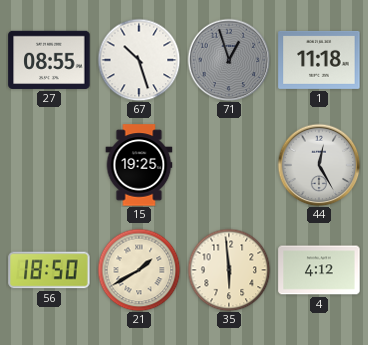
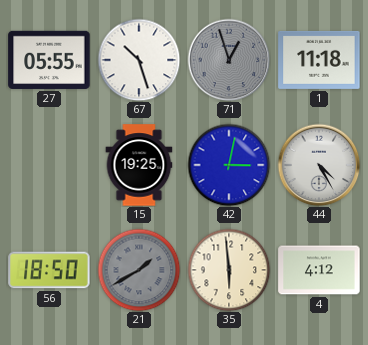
27: 08:55 -> 05:55 (49, 60)
42: none -> 3:02 (229, 165)
44: 12:25 -> 4:25 (319, 165)
21 dial: cream -> grey (139, 270)
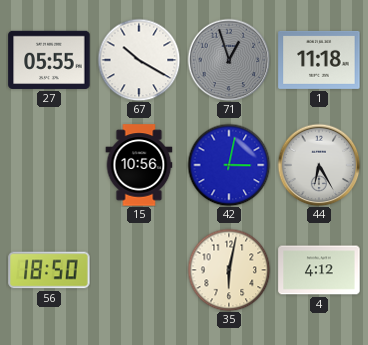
67: 10:27 -> 10:20 (139, 60)
15: 19:25 -> 10:56 (139, 165)
44: 4:25 -> 6:25 (319, 165)
21: 1:40 -> none (139, 270)
35: 5:59 -> 6:02 (229, 270)
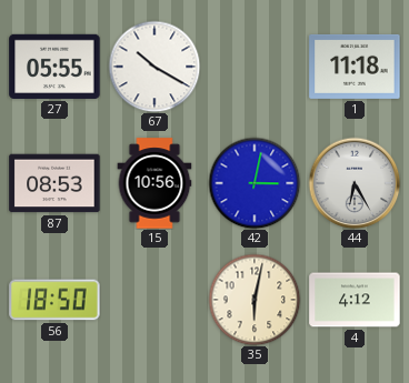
71: 12:57 -> none (229, 60)
87: none -> 08:53 (54, 183)
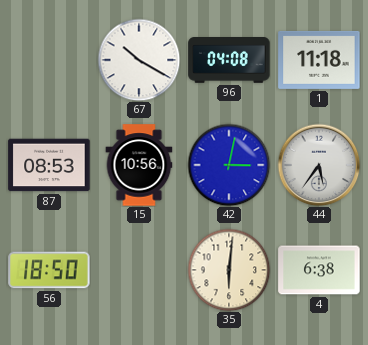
27: 05:55 -> none (54, 67)
96: none -> 04:08 (229, 60)
44: 6:25 -> 5:36 (319, 165)
35: 6:02 -> 6:01 (229, 270)
4: 4:12 -> 6:38 (319, 270)
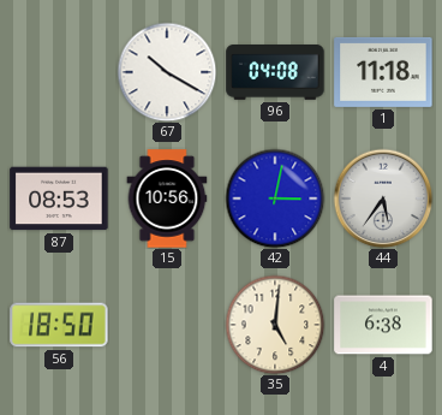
35: 6:01 -> 5:01 (275, 325)
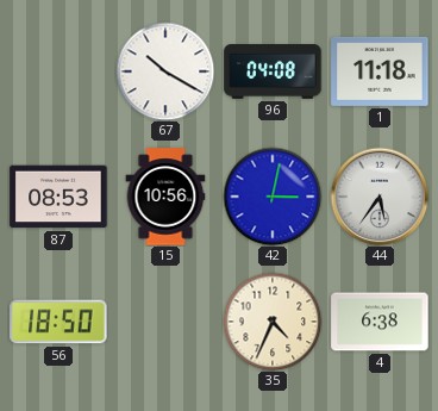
35: 5:01 -> 4:34 (273, 322)
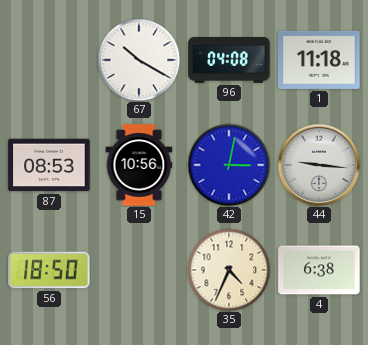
44: 5:36 -> 9:16 (319, 165)
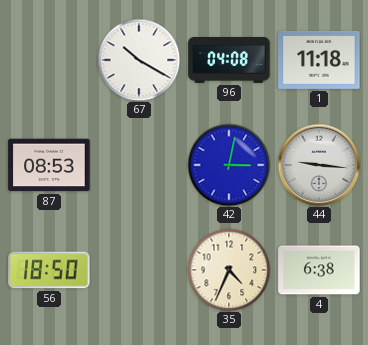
15: 10:56 -> none (139, 165)
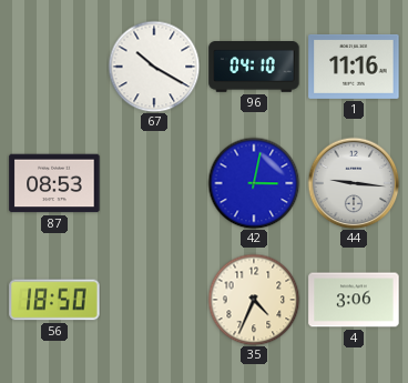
96: 04:08 -> 04:10 (254, 67)
1: 11:18 -> 11:16 (354, 67)
4: 6:38 -> 3:06 (354, 300)
